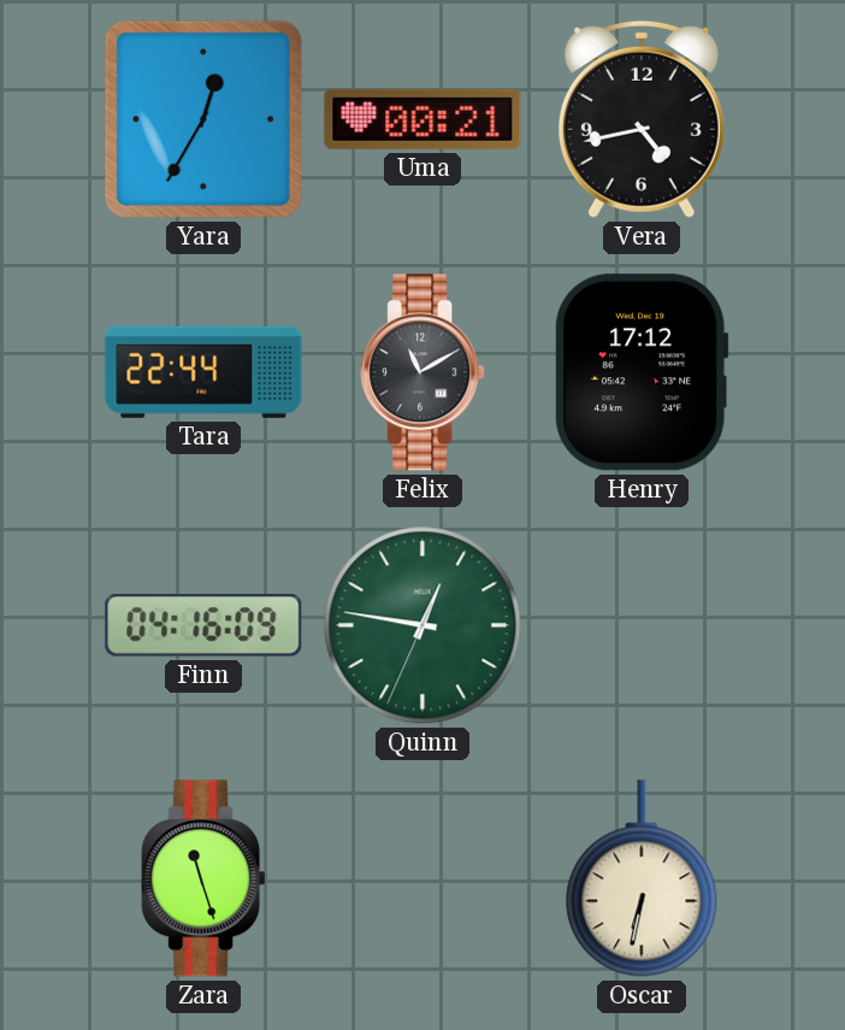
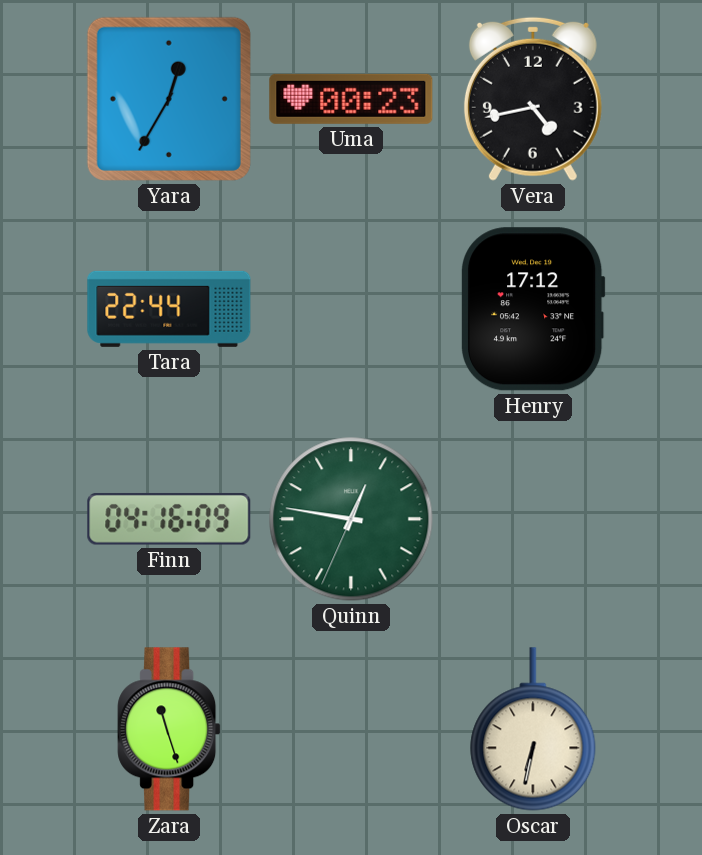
Uma: 00:21 -> 00:23 (351, 99)
Felix: 11:10 -> none (422, 372)
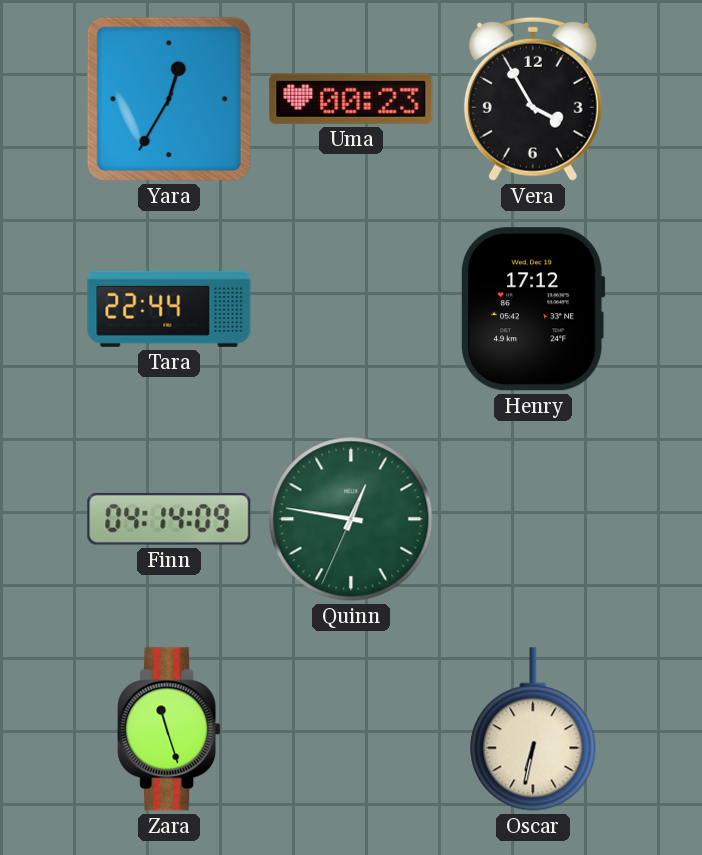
Vera: 4:43 -> 3:55 (533, 99)
Finn: 04:16 -> 04:14 (169, 519)
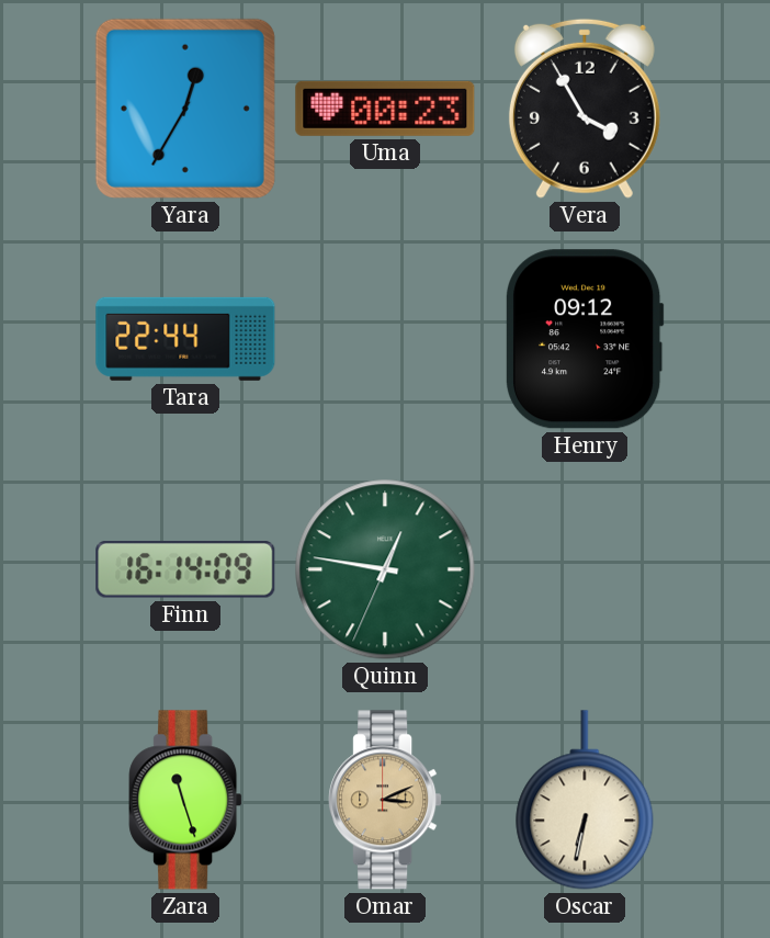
Henry: 17:12 -> 09:12 (585, 339)
Finn: 04:14 -> 16:14 (185, 569)
Omar: none -> 3:11 (385, 800)
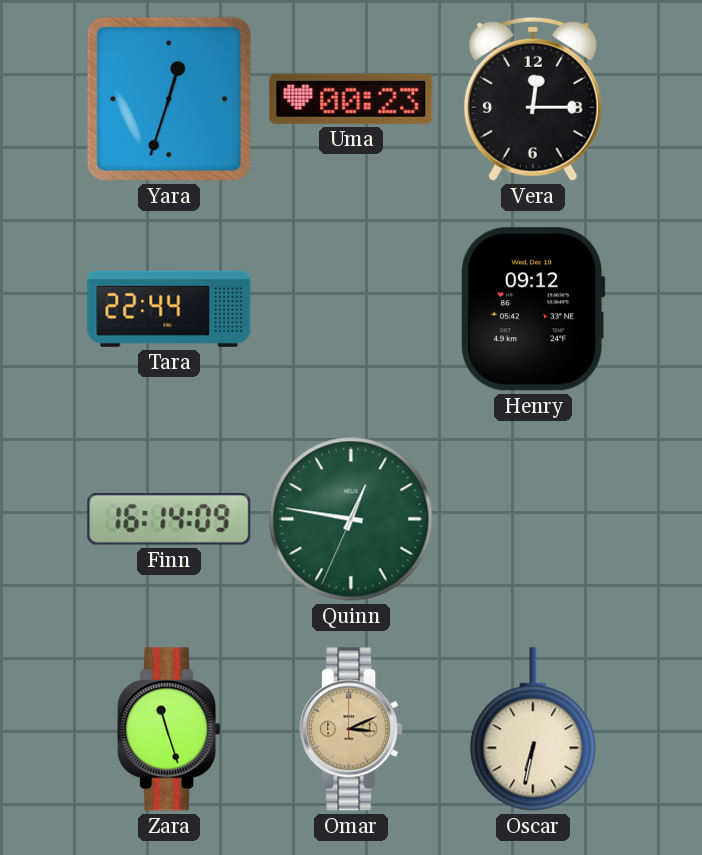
Yara: 12:35 -> 12:33 (169, 99)
Vera: 3:55 -> 12:15 (533, 99)
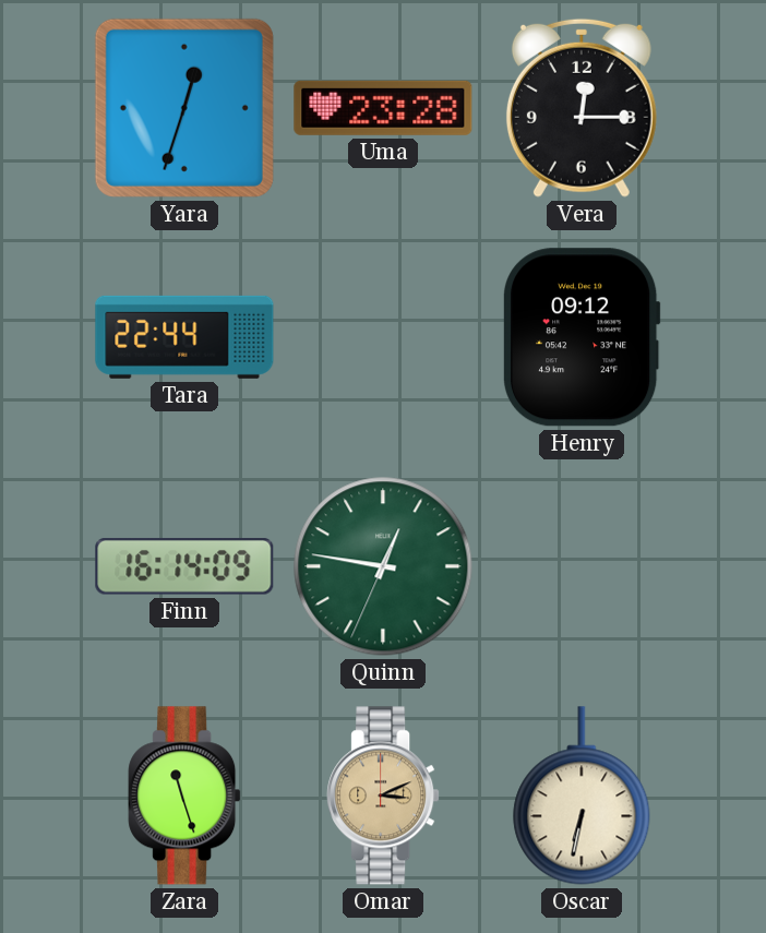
Uma: 00:23 -> 23:28 (383, 108)
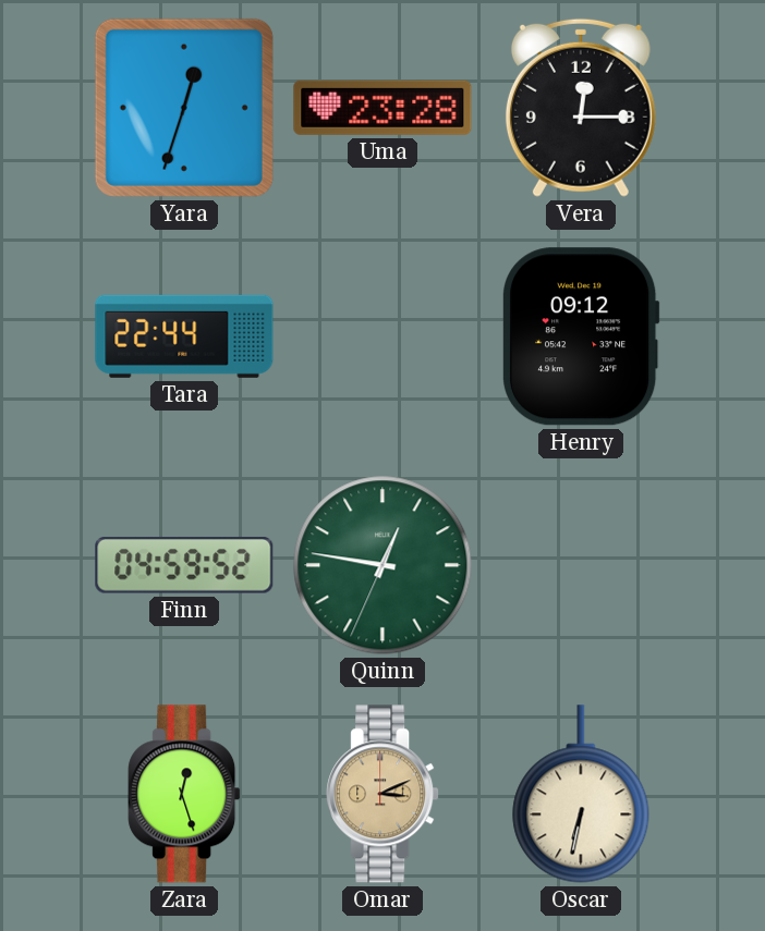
Finn: 16:14 -> 04:59 (184, 565)
Zara: 11:27 -> 12:27 (184, 794)
